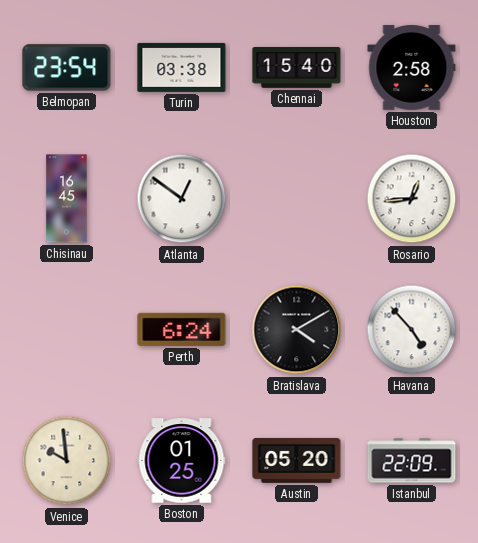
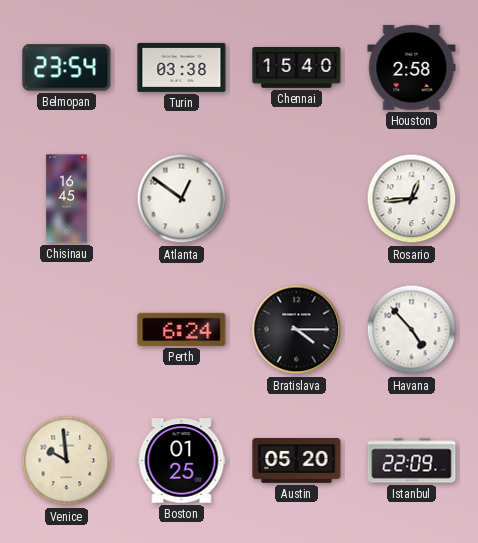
Bratislava: 4:10 -> 4:15 (297, 330)
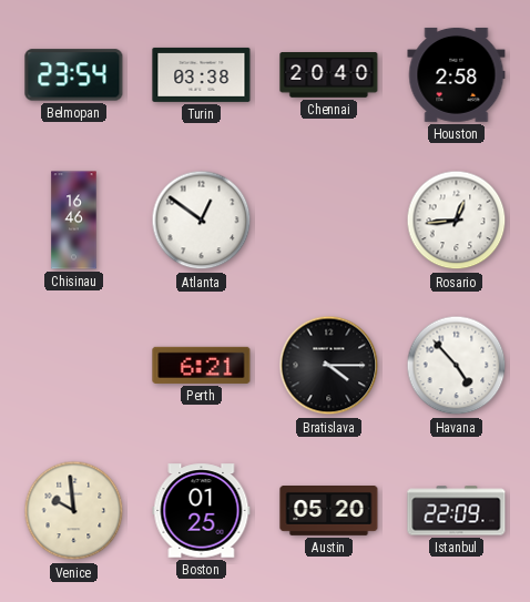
Chennai: 15:40 -> 20:40 (329, 75)
Chisinau: 16:45 -> 16:46 (74, 221)
Perth: 6:24 -> 6:21 (202, 365)
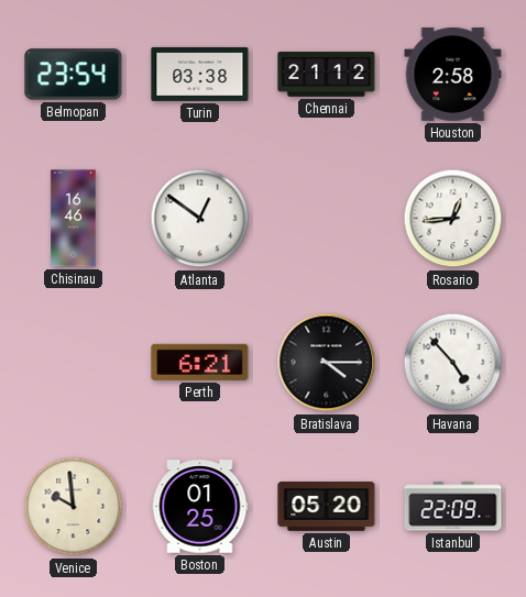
Chennai: 20:40 -> 21:12 (327, 75)
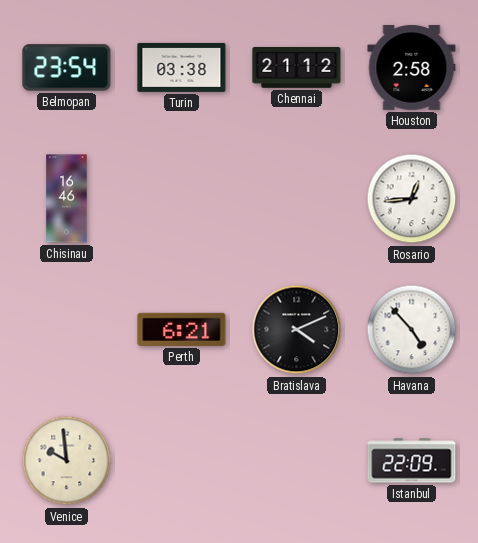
Atlanta: 12:51 -> none (200, 219)
Bratislava: 4:15 -> 4:11 (297, 330)
Boston: 01:25 -> none (200, 507)
Austin: 05:20 -> none (327, 507)
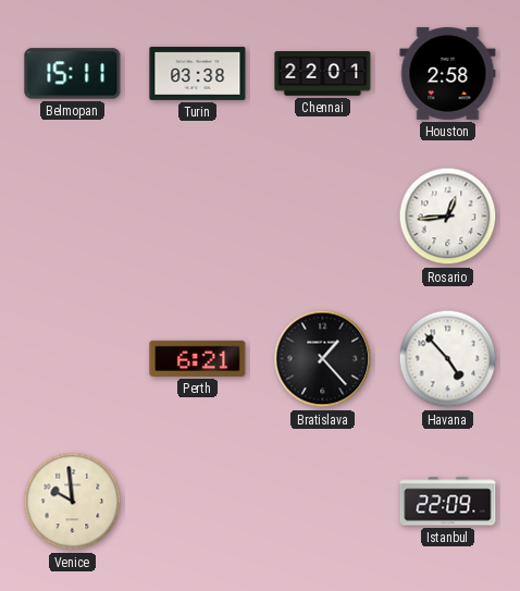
Belmopan: 23:54 -> 15:11 (73, 74)
Chennai: 21:12 -> 22:01 (323, 74)
Chisinau: 16:46 -> none (67, 199)
Bratislava: 4:11 -> 1:23 (323, 359)
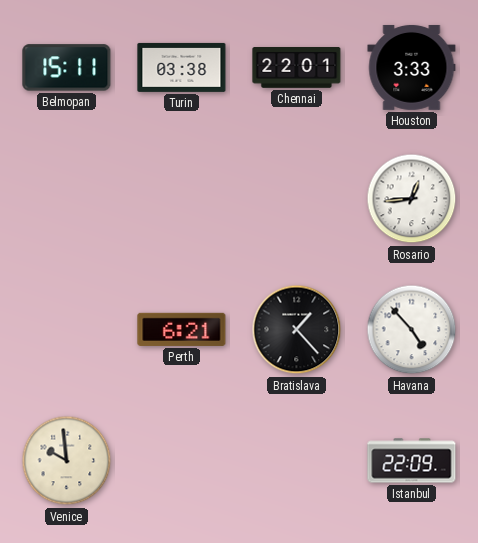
Houston: 2:58 -> 3:33 (412, 67)
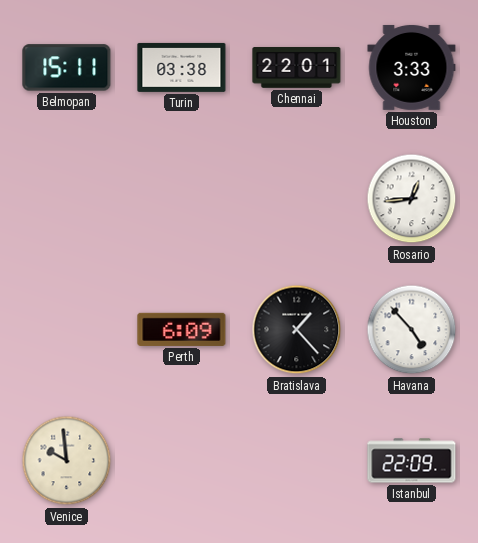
Perth: 6:21 -> 6:09 (182, 329)
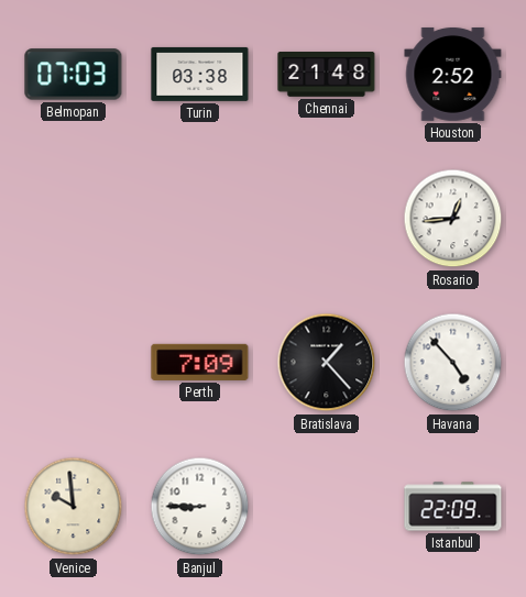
Belmopan: 15:11 -> 07:03 (74, 75)
Chennai: 22:01 -> 21:48 (327, 75)
Houston: 3:33 -> 2:52 (453, 74)
Perth: 6:09 -> 7:09 (200, 362)
Banjul: none -> 8:45 (200, 507)
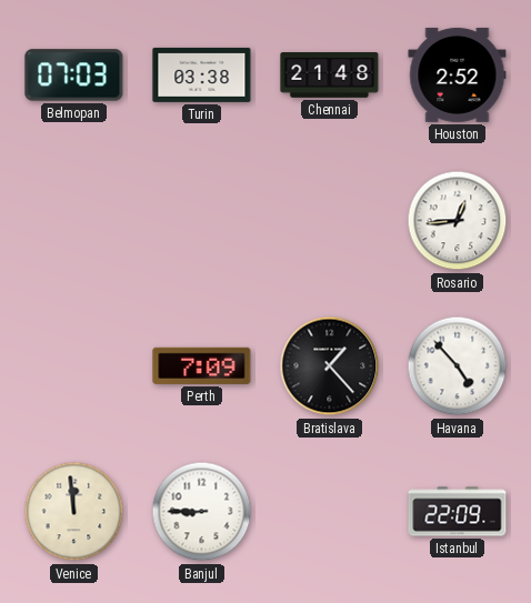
Venice: 9:59 -> 11:59 (74, 512)
